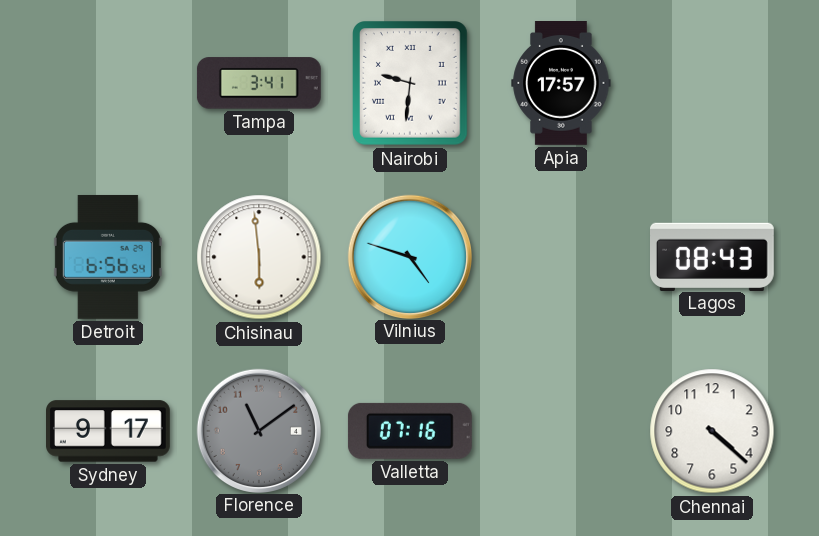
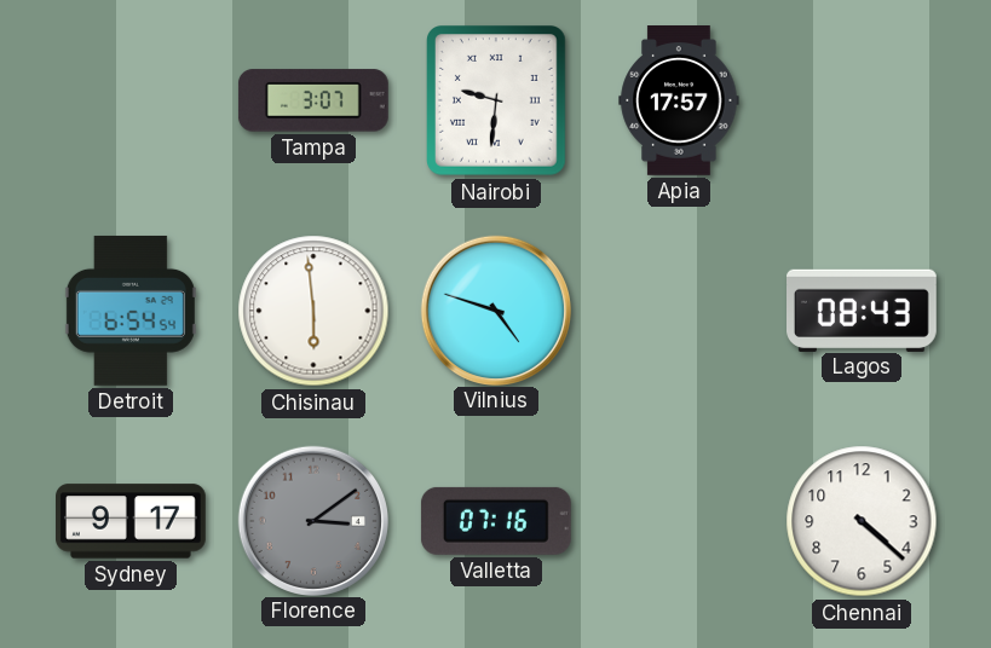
Tampa: 3:41 -> 3:07 (313, 100)
Detroit: 6:56 -> 6:54 (131, 311)
Florence: 11:09 -> 3:09 (312, 520)
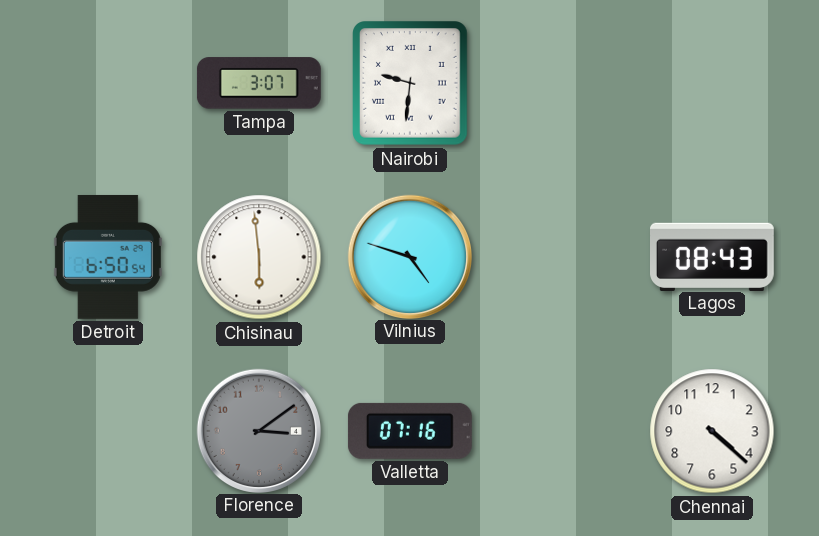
Apia: 17:57 -> none (679, 102)
Detroit: 6:54 -> 6:50 (108, 257)
Sydney: 9:17 -> none (132, 521)
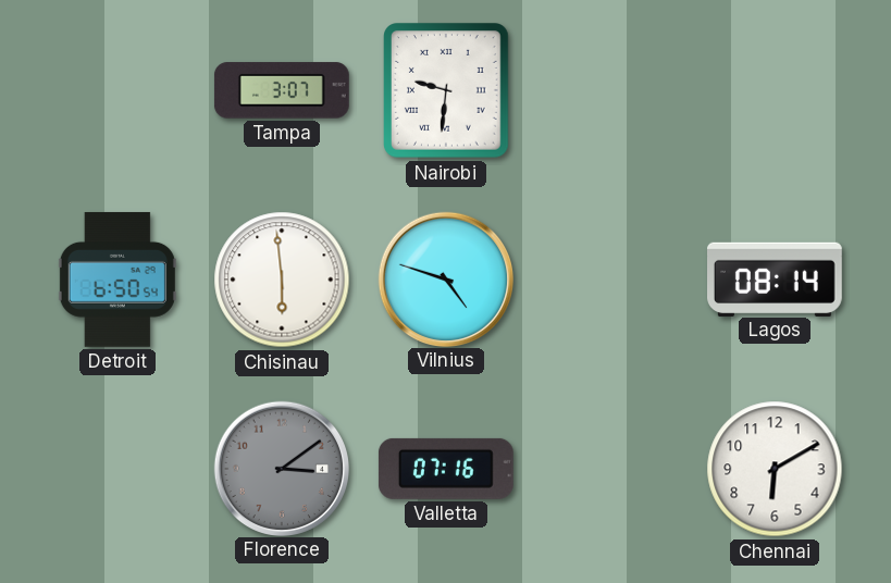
Lagos: 08:43 -> 08:14 (776, 278)
Chennai: 4:22 -> 6:10 (775, 469)
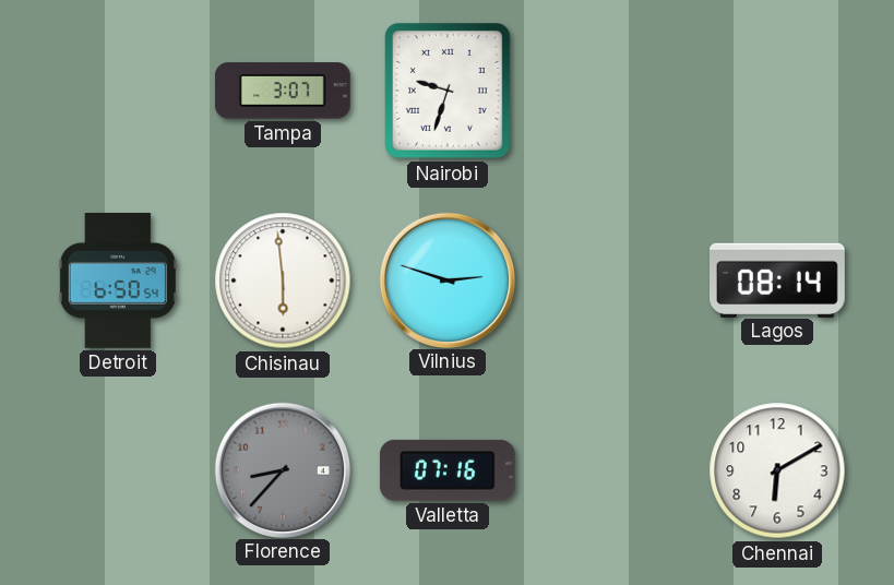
Nairobi: 9:31 -> 9:33 (449, 92)
Vilnius: 4:48 -> 2:48 (446, 279)
Florence: 3:09 -> 8:37 (282, 469)
